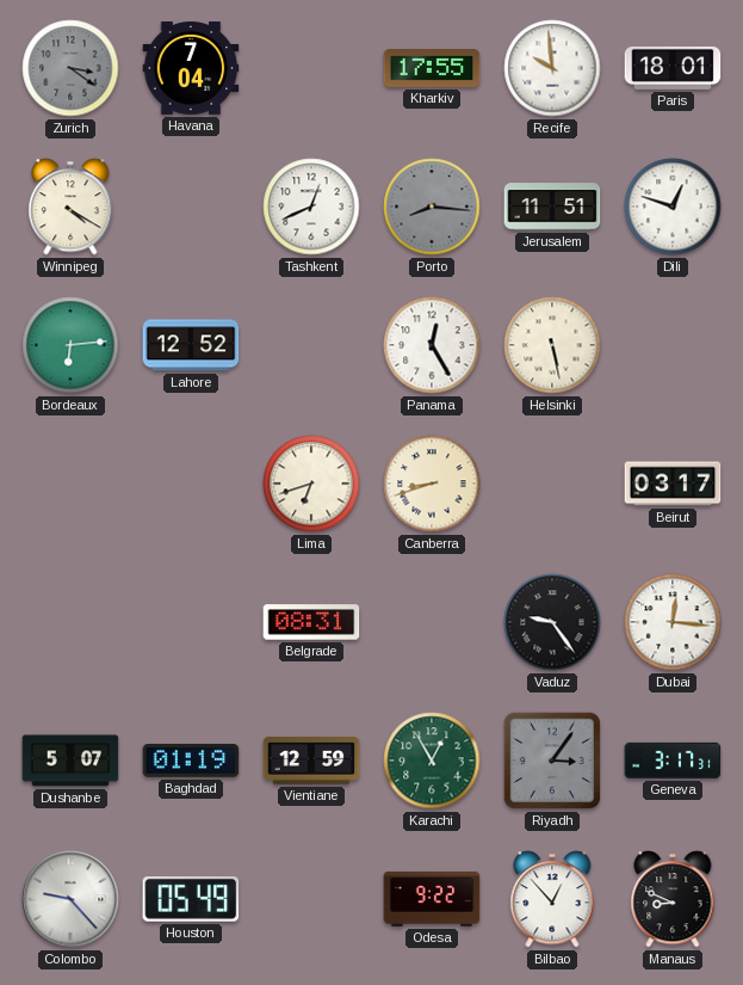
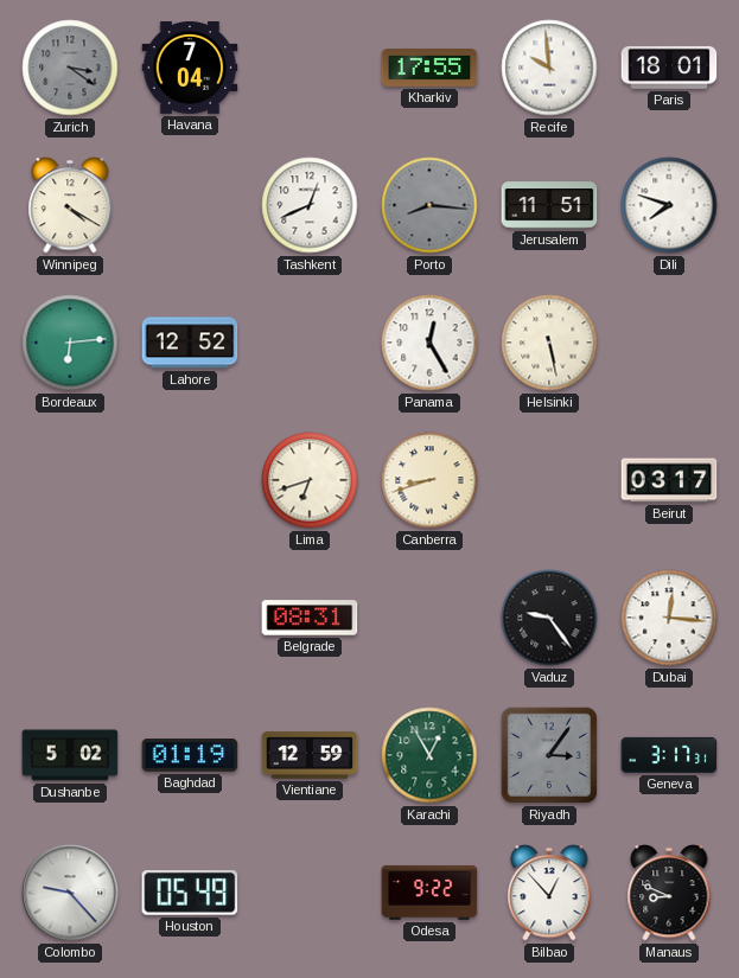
Dili: 12:48 -> 7:48 (669, 205)
Dushanbe: 5:07 -> 5:02 (70, 755)
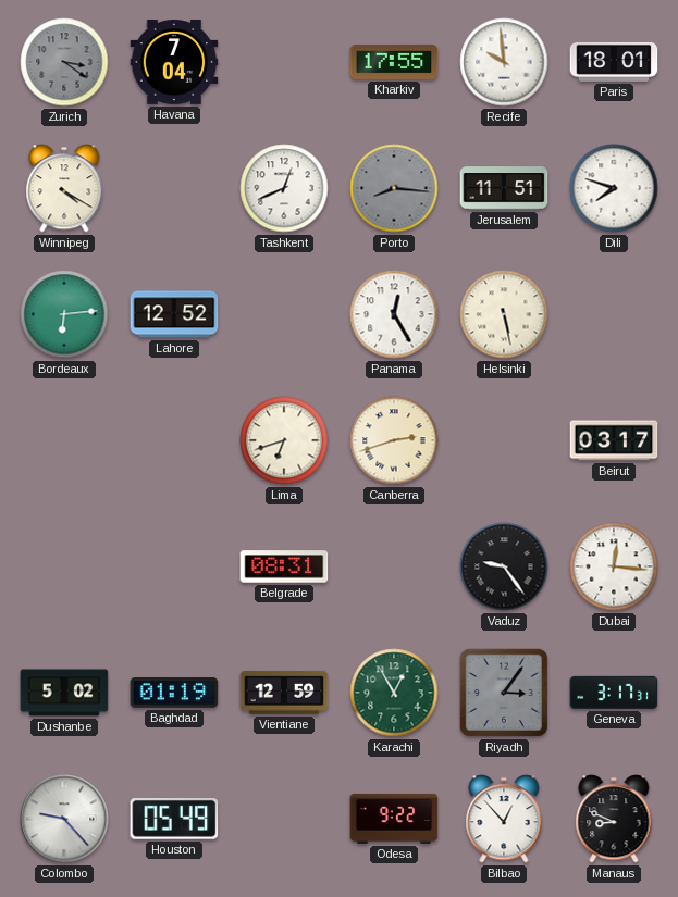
Canberra: 8:42 -> 2:42 (394, 440)
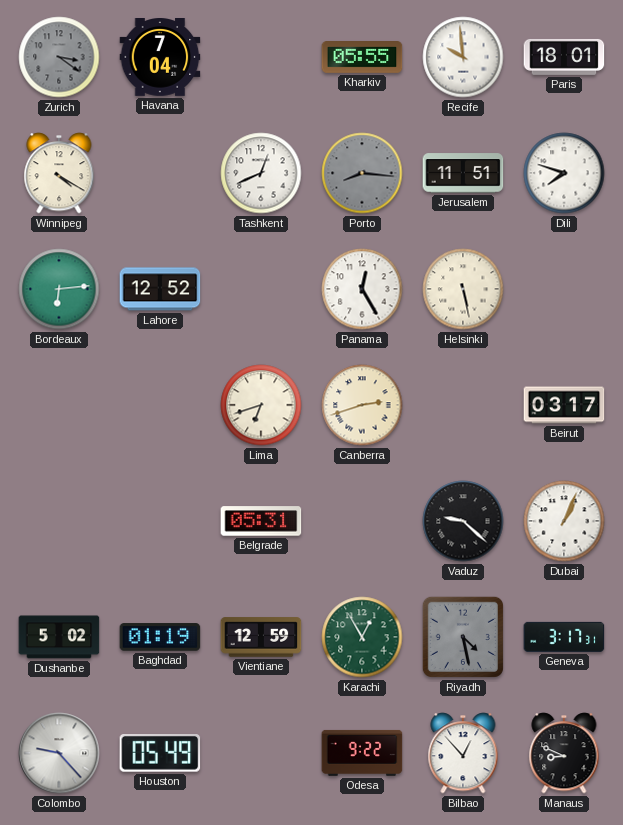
Kharkiv: 17:55 -> 05:55 (362, 58)
Belgrade: 08:31 -> 05:31 (261, 521)
Vaduz: 9:24 -> 9:22 (463, 521)
Dubai: 12:16 -> 1:04 (564, 521)
Riyadh: 3:06 -> 4:28 (463, 637)
